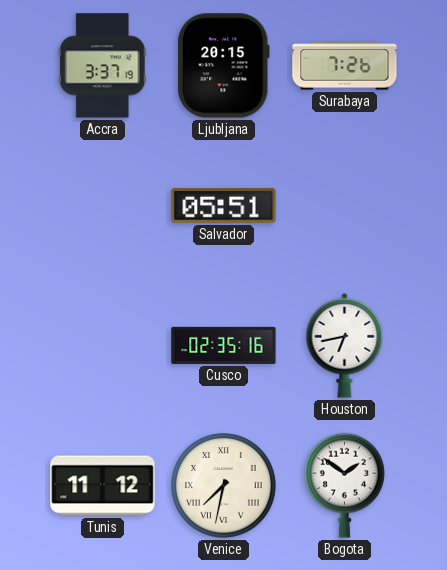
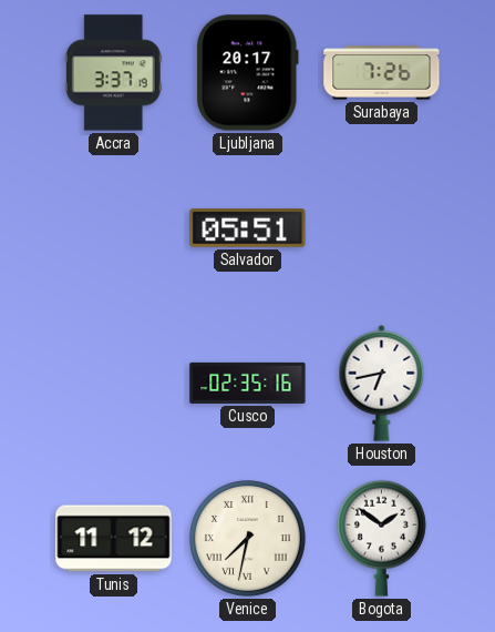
Ljubljana: 20:15 -> 20:17 (248, 73)
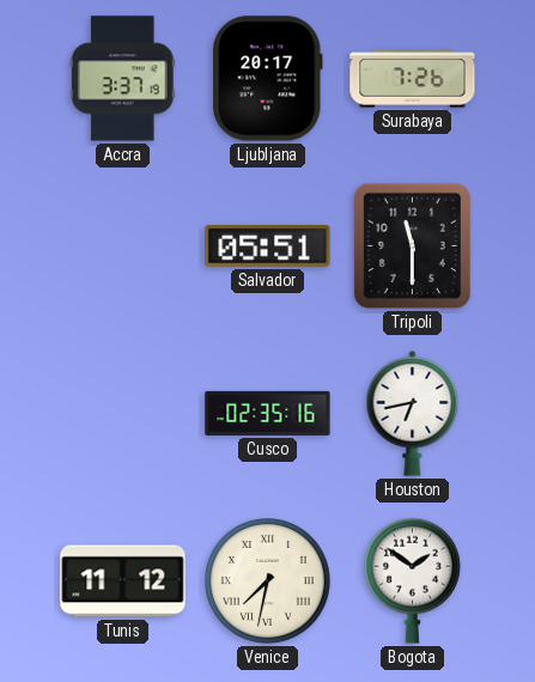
Tripoli: none -> 11:30 (412, 245)
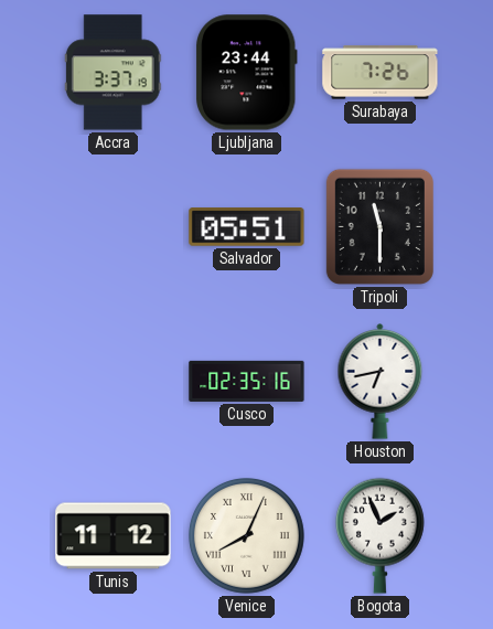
Ljubljana: 20:17 -> 23:44 (247, 73)
Venice: 7:32 -> 8:04 (247, 536)
Bogota: 1:51 -> 1:56 (379, 535)
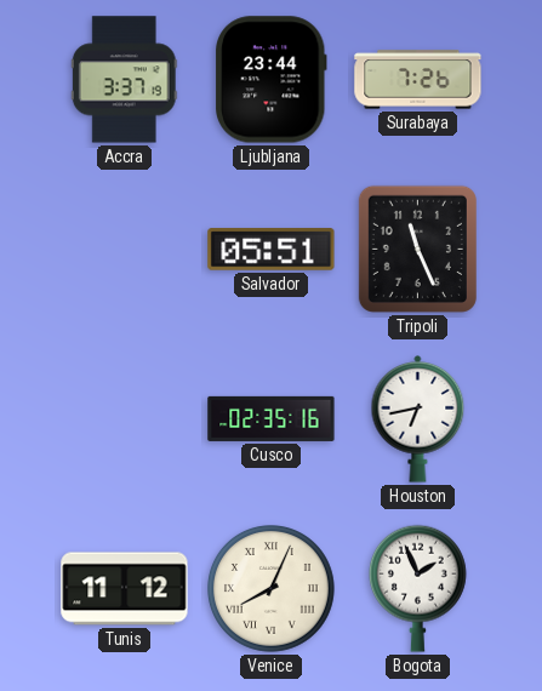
Tripoli: 11:30 -> 11:26 (417, 249)
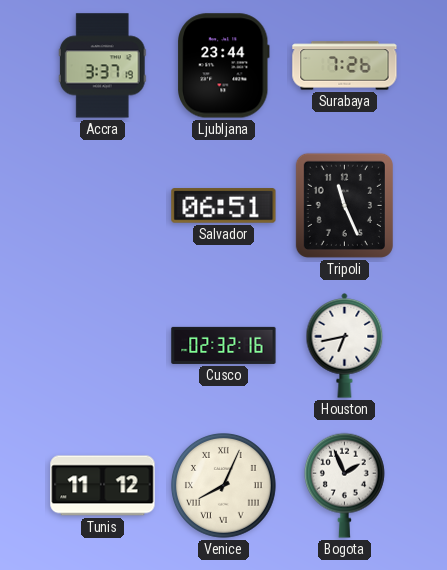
Salvador: 05:51 -> 06:51 (224, 206)
Cusco: 02:35 -> 02:32 (224, 345)
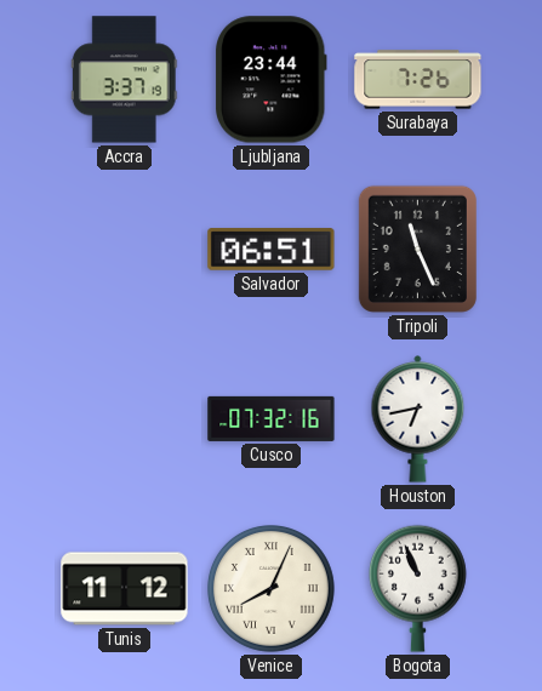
Cusco: 02:32 -> 07:32 (272, 418)
Bogota: 1:56 -> 10:56 (417, 588)
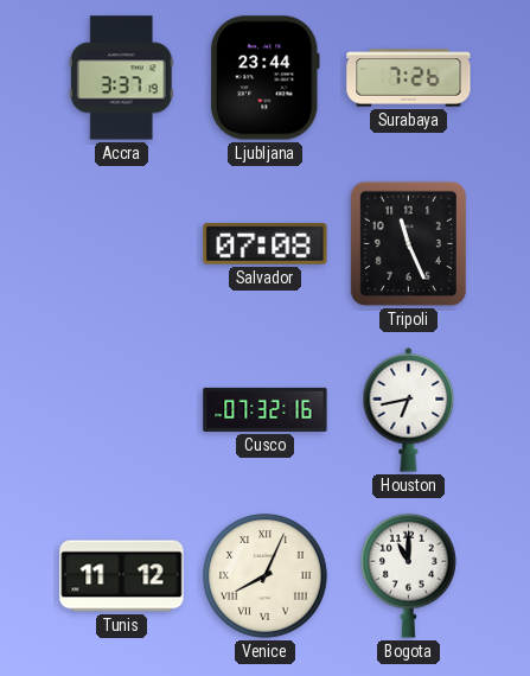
Salvador: 06:51 -> 07:08 (266, 244)
Bogota: 10:56 -> 11:00 (408, 575)
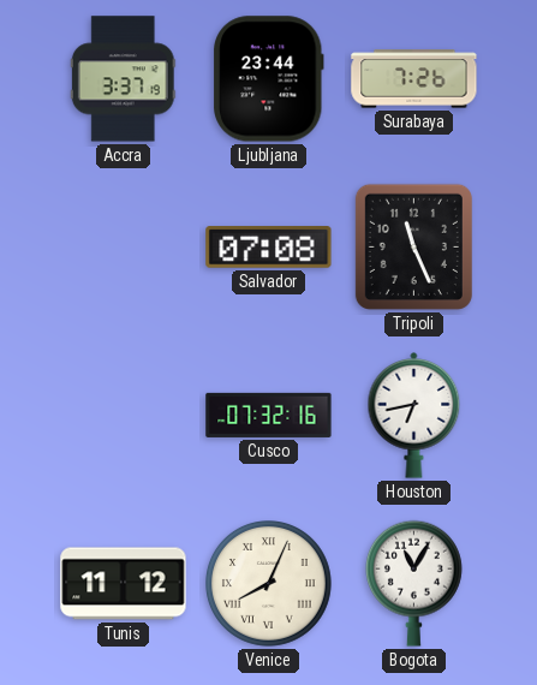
Bogota: 11:00 -> 11:05 (413, 583)
